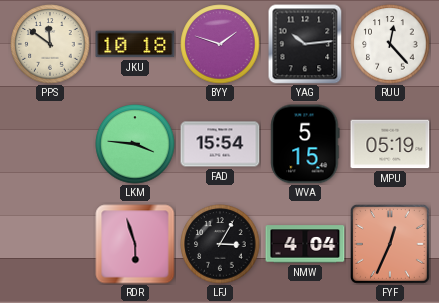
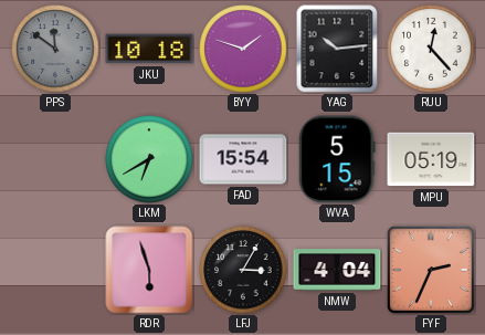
PPS dial: cream -> grey (55, 49)
LKM: 3:46 -> 6:40 (149, 159)
FYF: 12:34 -> 2:34 (432, 271)
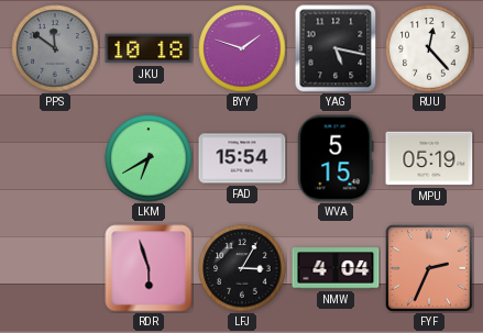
YAG: 10:14 -> 5:17 (336, 48)
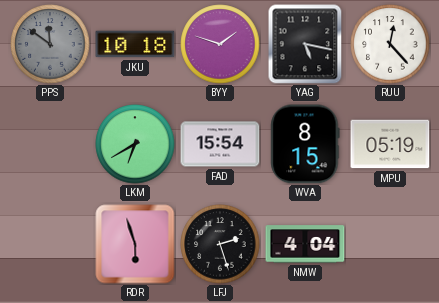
WVA: 5:15 -> 8:15 (305, 144)
LFJ: 3:05 -> 2:27 (220, 244)
FYF: 2:34 -> none (430, 269)
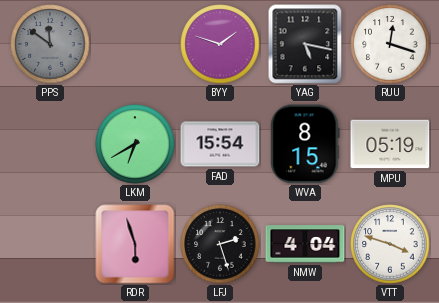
JKU: 10:18 -> none (135, 44)
RUU: 12:23 -> 12:18 (390, 44)
VTT: none -> 3:48 (390, 244)
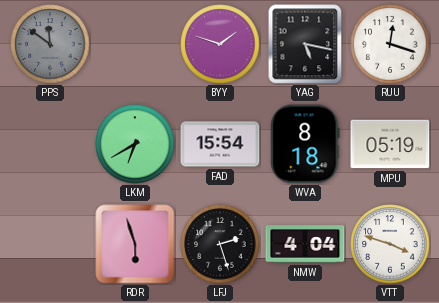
WVA: 8:15 -> 8:18 (305, 144)
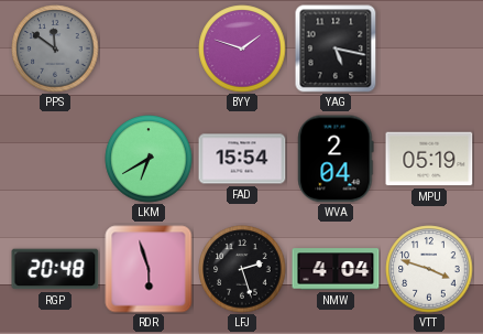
RUU: 12:18 -> none (390, 44)
WVA: 8:18 -> 2:04 (336, 159)
RGP: none -> 20:48 (55, 269)
